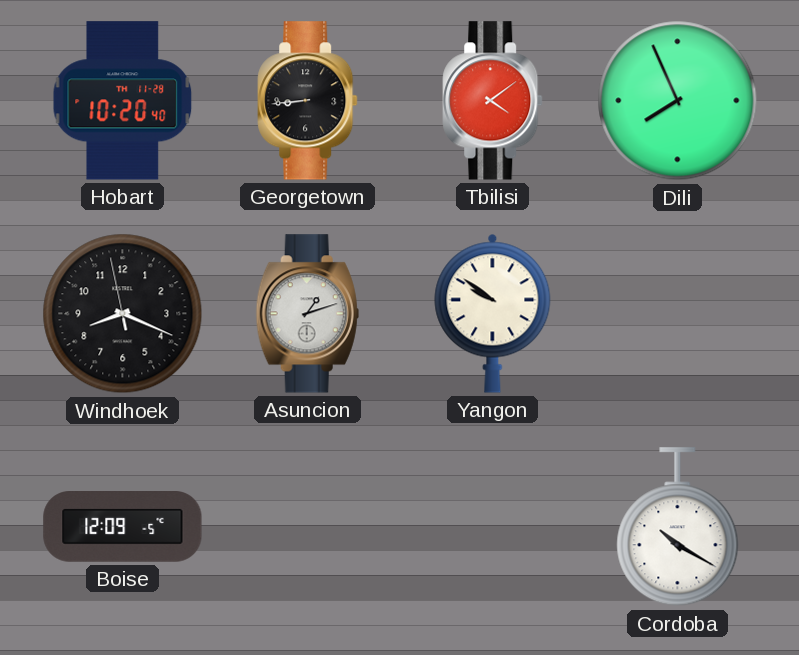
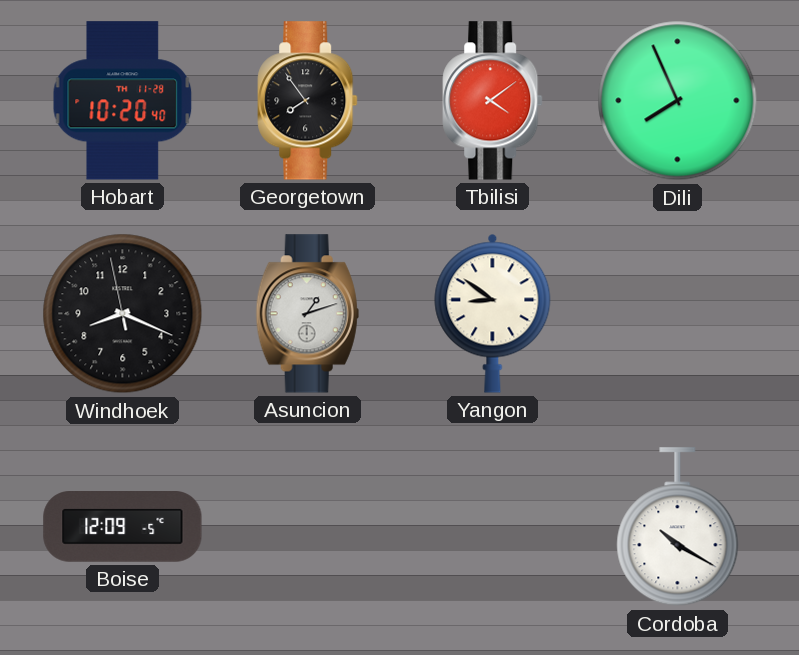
Georgetown: 8:44 -> 7:54 (308, 101)
Yangon: 9:51 -> 8:51 (493, 313)
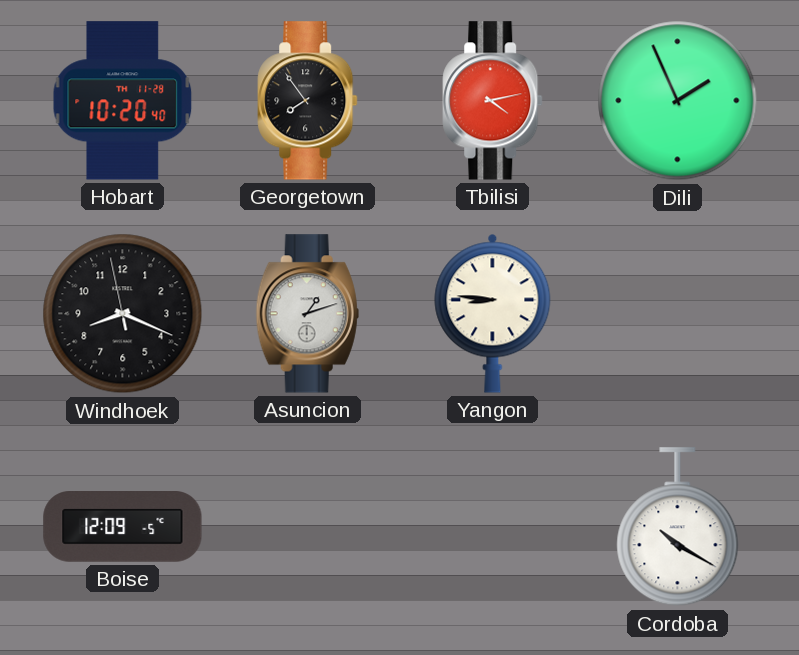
Tbilisi: 4:09 -> 4:13 (493, 101)
Dili: 7:56 -> 1:56 (678, 101)
Yangon: 8:51 -> 8:46 (493, 313)
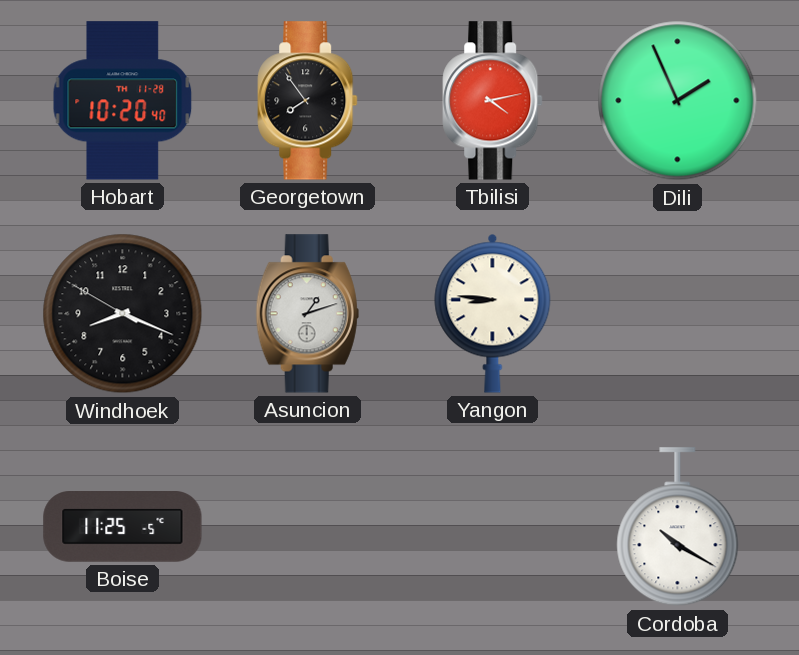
Windhoek: 8:18:58 -> 8:18:50 (123, 314)
Boise: 12:09 -> 11:25 (123, 527)
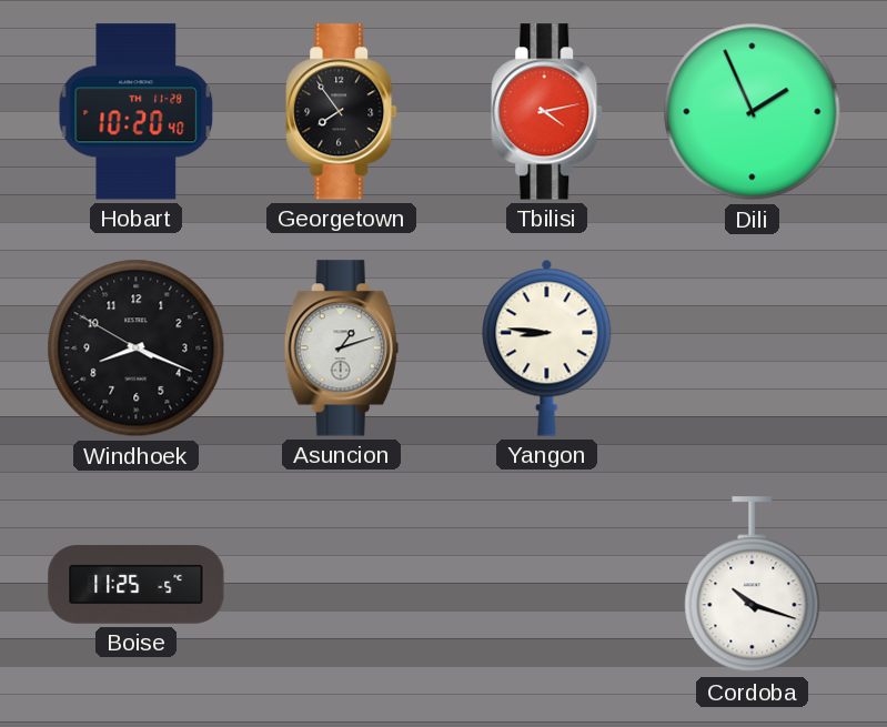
Cordoba: 10:20 -> 10:18 (753, 585)
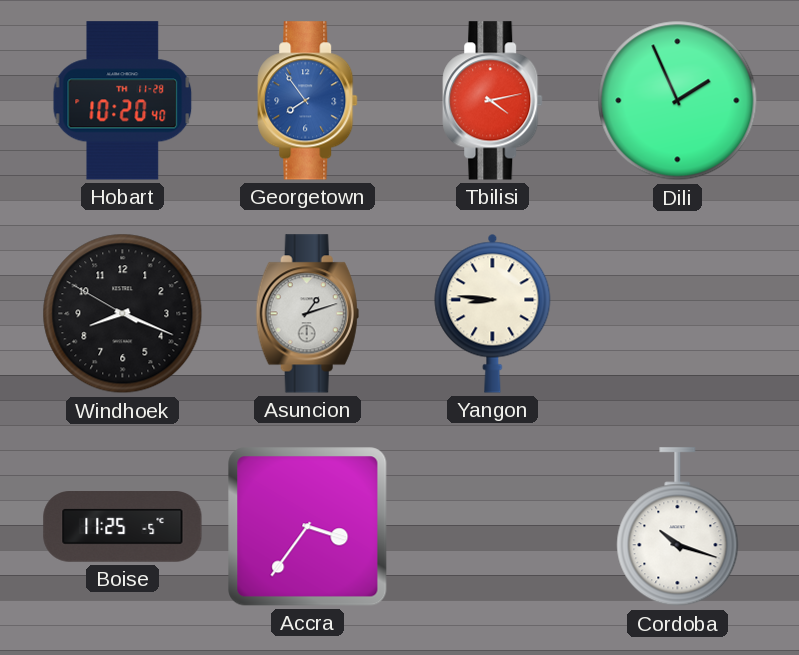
Georgetown dial: black -> blue (308, 101)
Accra: none -> 3:36 (308, 527)
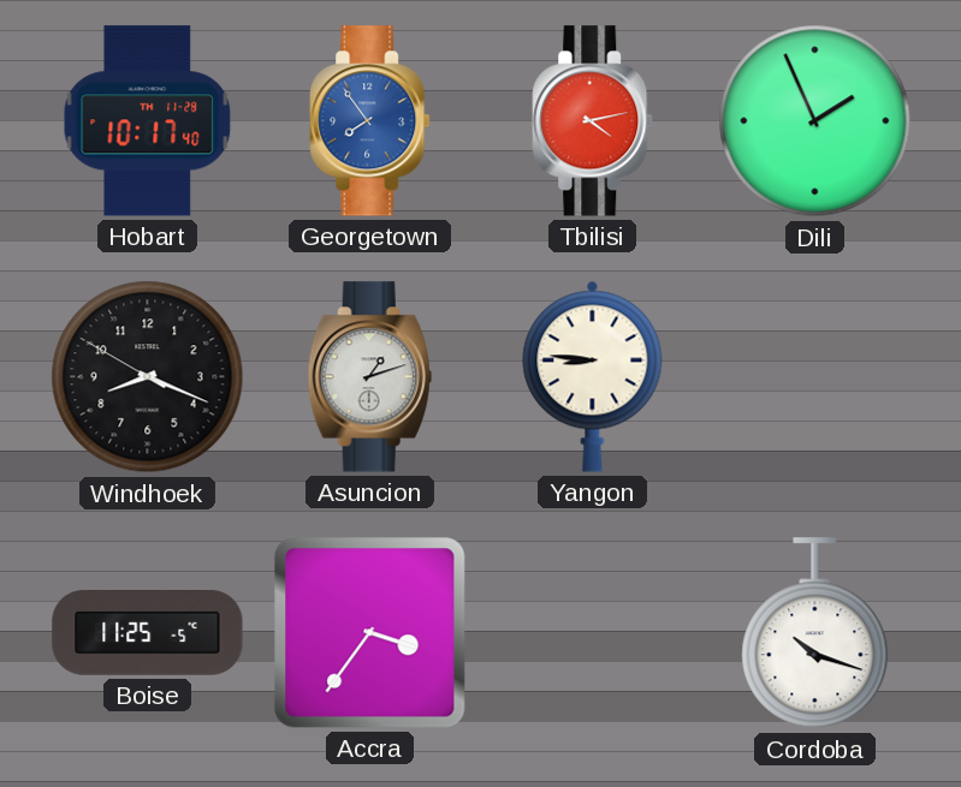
Hobart: 10:20 -> 10:17 (148, 121)
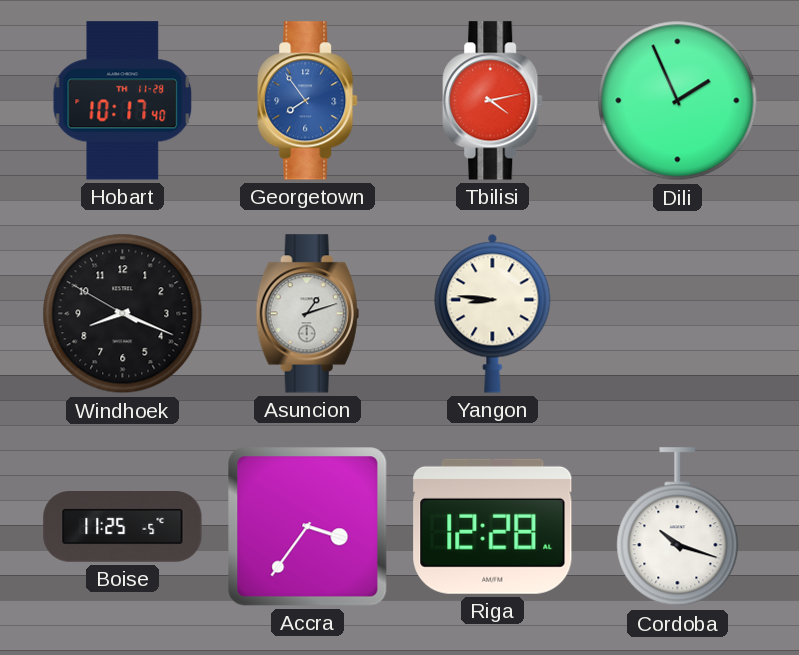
Riga: none -> 12:28 (493, 526)
